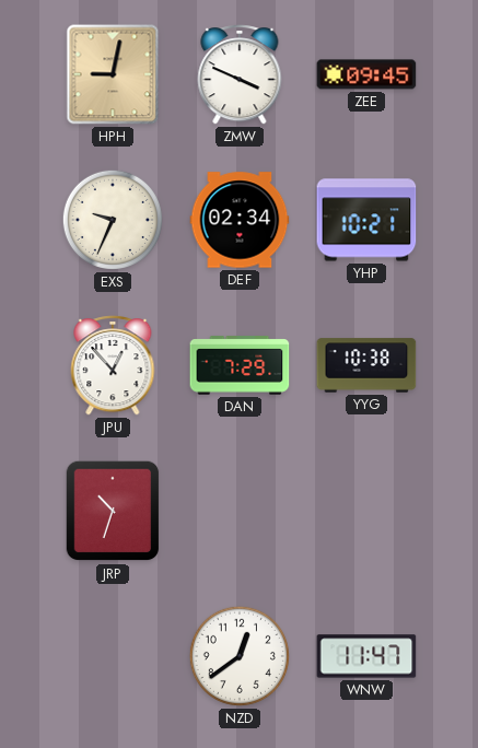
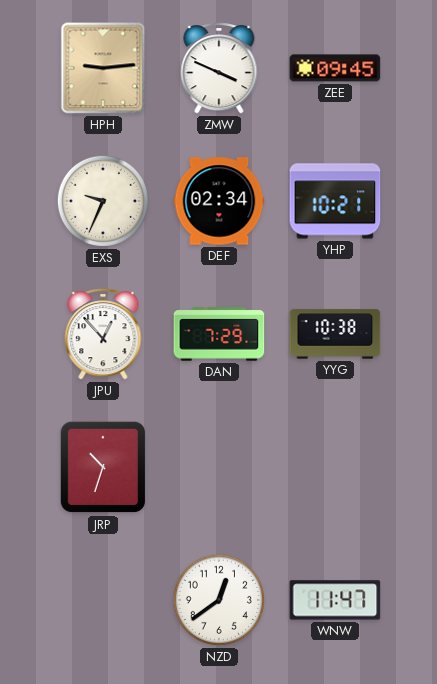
HPH: 9:02 -> 9:14 (103, 68)
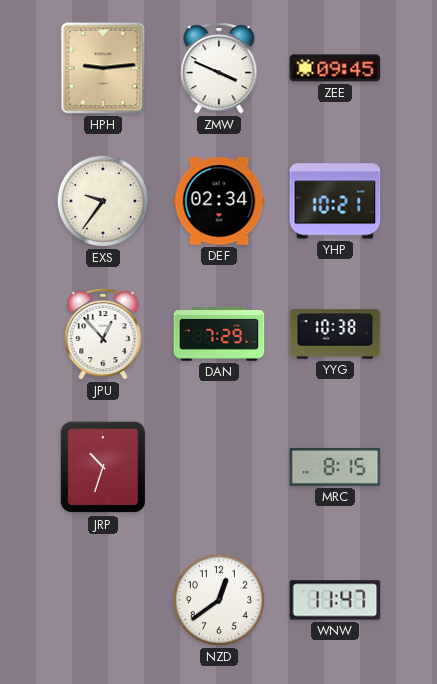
EXS: 9:34 -> 9:36 (103, 201)
MRC: none -> 8:15 (335, 467)
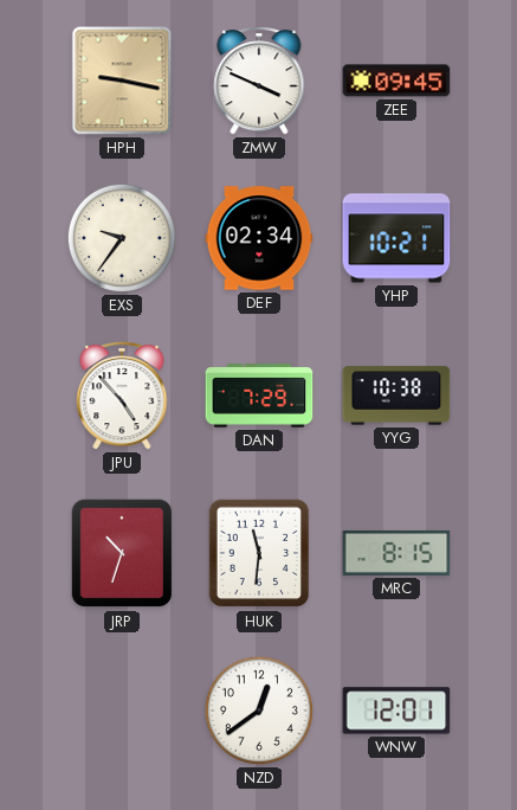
HPH: 9:14 -> 9:17 (122, 81)
JPU: 12:53 -> 4:53 (122, 396)
HUK: none -> 11:31 (259, 553)
WNW: 11:47 -> 12:01 (396, 711)
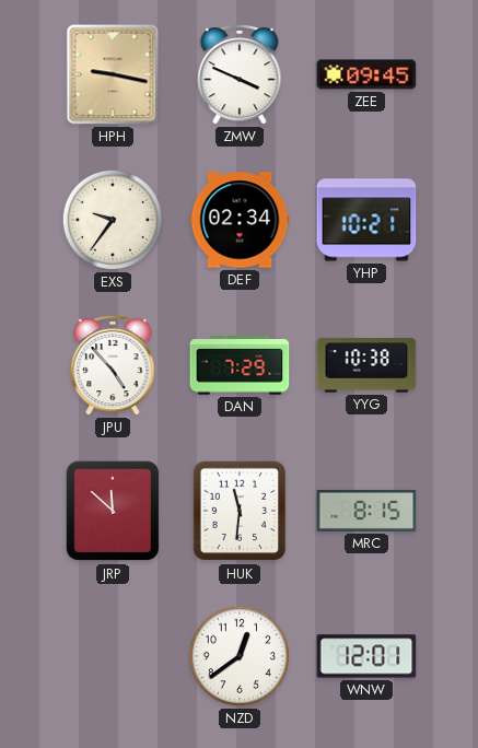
JRP: 10:33 -> 11:52 (113, 511)
